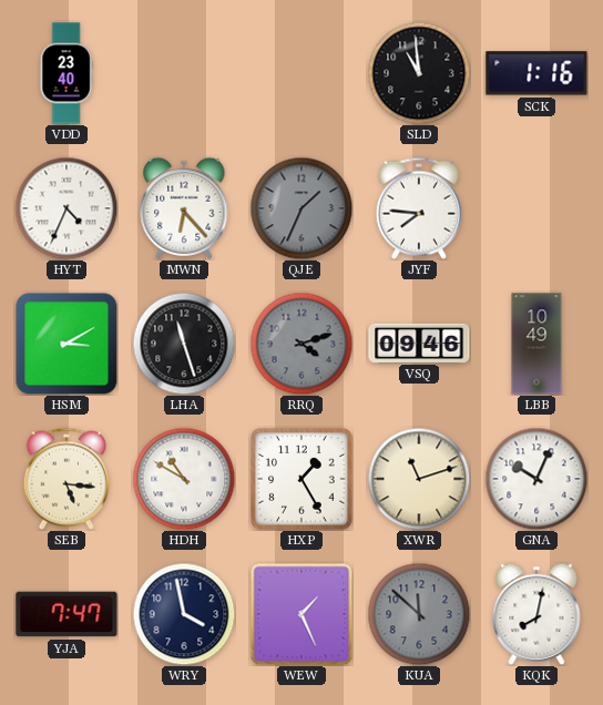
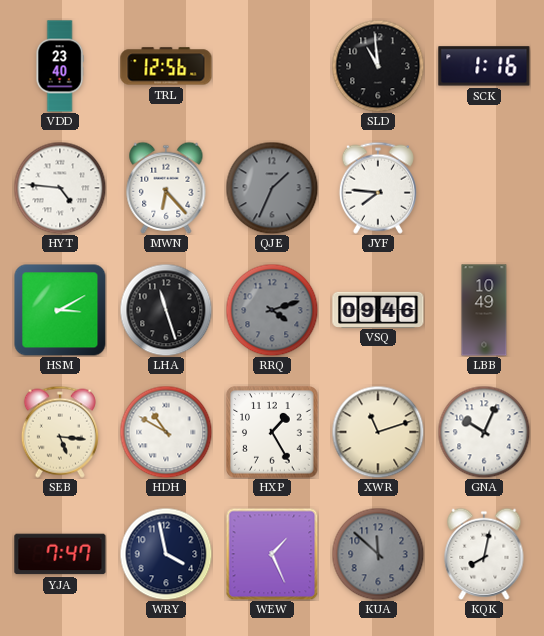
TRL: none -> 12:56 (166, 66)
HYT: 4:34 -> 4:46 (60, 188)
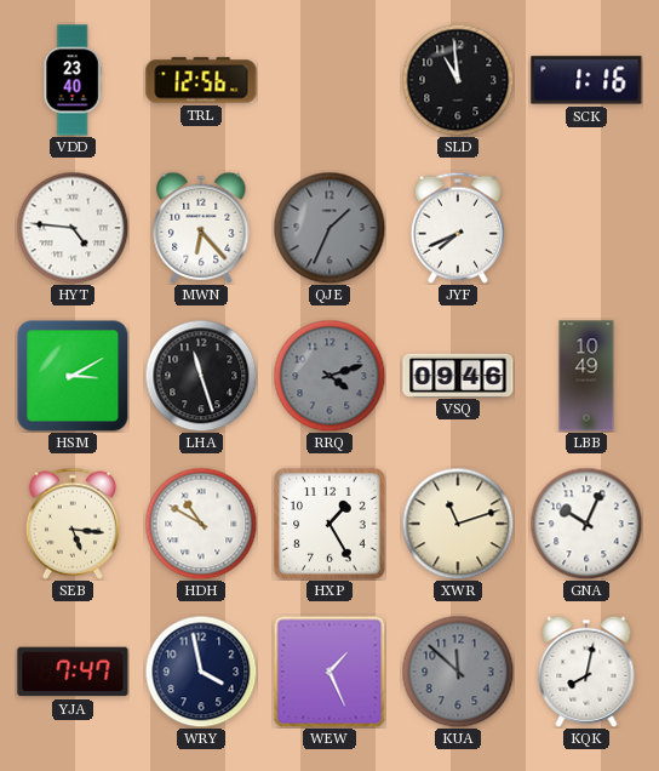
JYF: 7:46 -> 7:41 (458, 228)
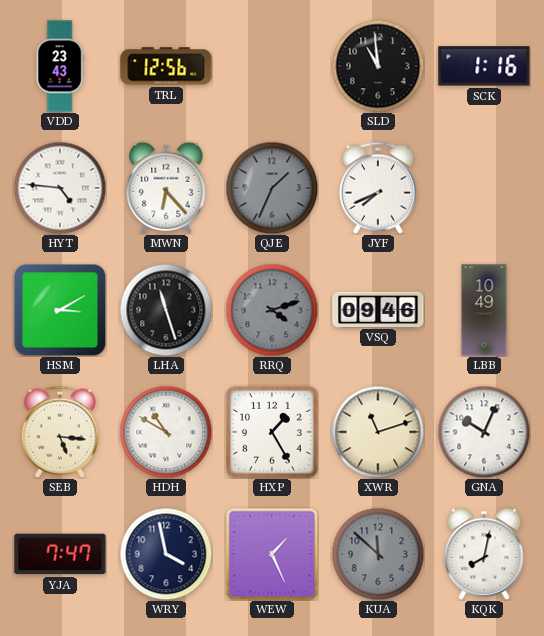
VDD: 23:40 -> 23:43 (60, 66)
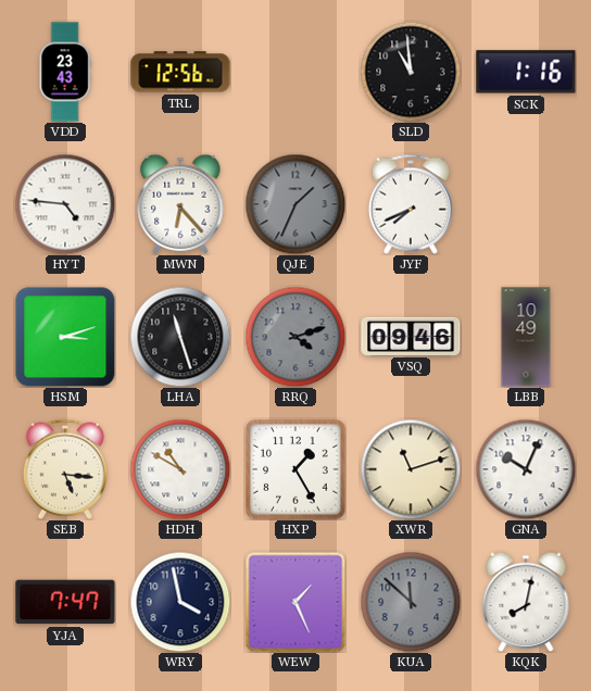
HSM: 3:10 -> 3:12 (65, 337)
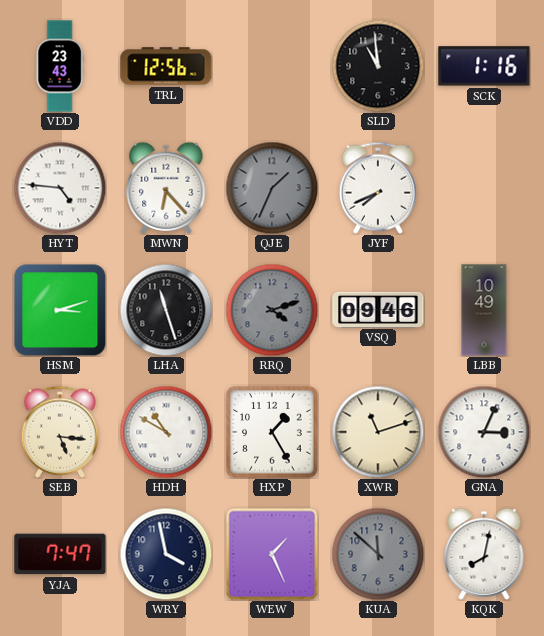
GNA: 10:04 -> 3:04 (484, 432)
